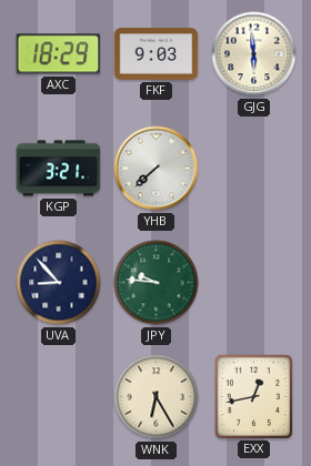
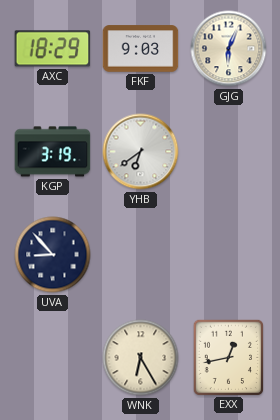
GJG: 5:59 -> 6:04 (229, 49)
KGP: 3:21 -> 3:19 (53, 152)
YHB: 7:38 -> 6:39 (141, 152)
JPY: 9:46 -> none (157, 283)
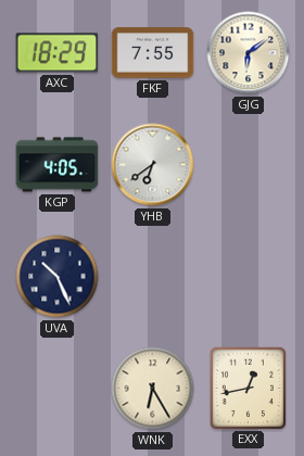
FKF: 9:03 -> 7:55 (153, 53)
GJG: 6:04 -> 6:09 (249, 53)
KGP: 3:19 -> 4:05 (58, 165)
UVA: 8:53 -> 10:26 (58, 277)
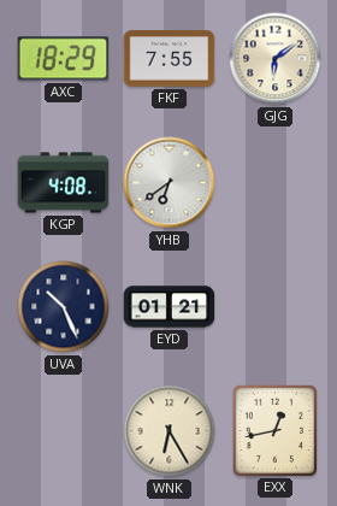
KGP: 4:05 -> 4:08 (64, 183)
EYD: none -> 01:21 (170, 307)
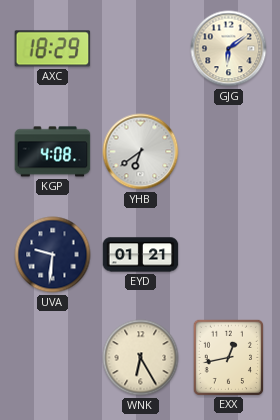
FKF: 7:55 -> none (170, 59)
UVA: 10:26 -> 9:31 (53, 255)
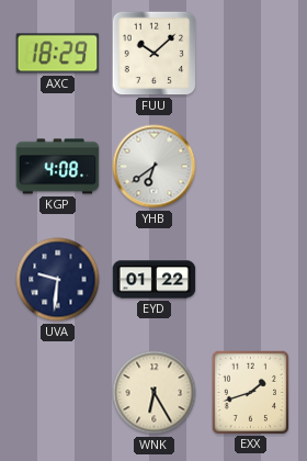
FUU: none -> 10:08 (155, 54)
GJG: 6:09 -> none (229, 49)
EYD: 01:21 -> 01:22 (155, 280)
EXX: 12:43 -> 1:42 (250, 392)
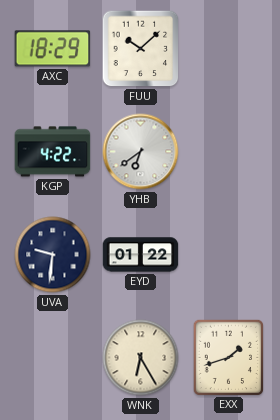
KGP: 4:08 -> 4:22 (53, 152)
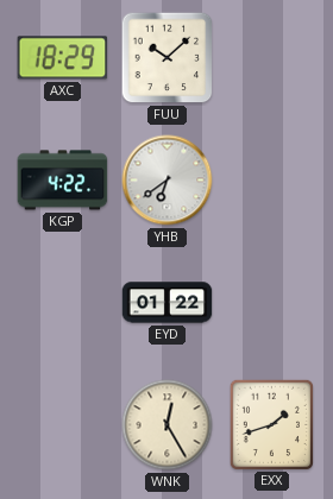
UVA: 9:31 -> none (53, 255)
WNK: 6:25 -> 12:25 (168, 425)
